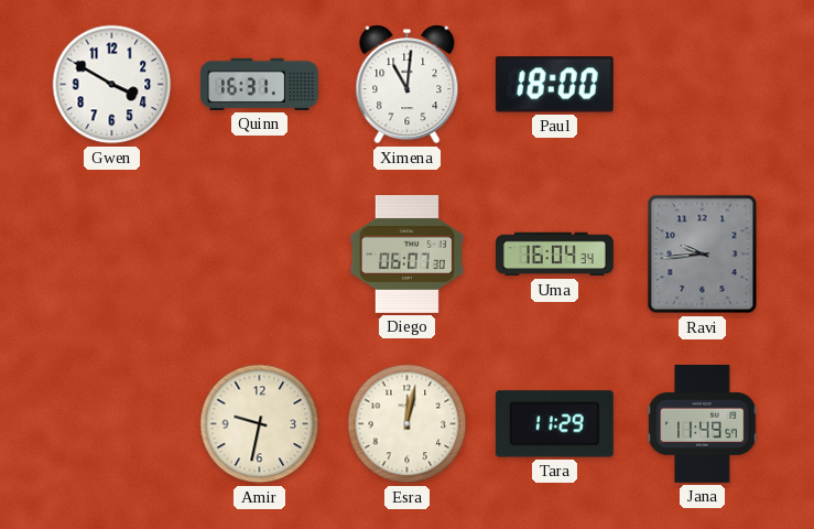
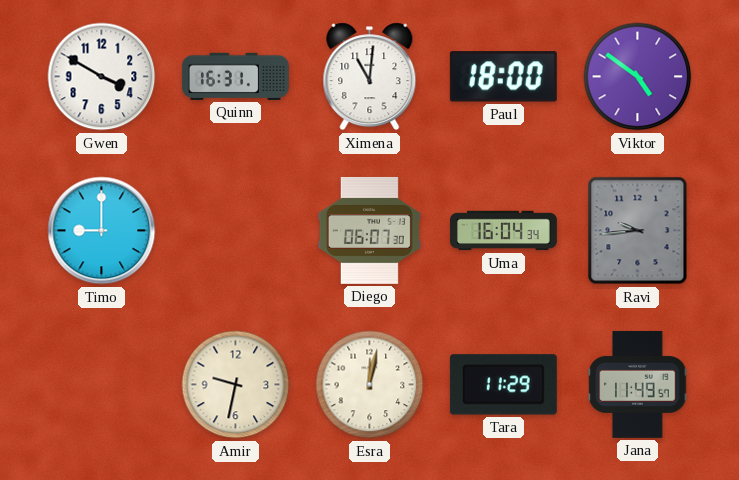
Viktor: none -> 4:51 (638, 77)
Timo: none -> 9:00 (102, 231)
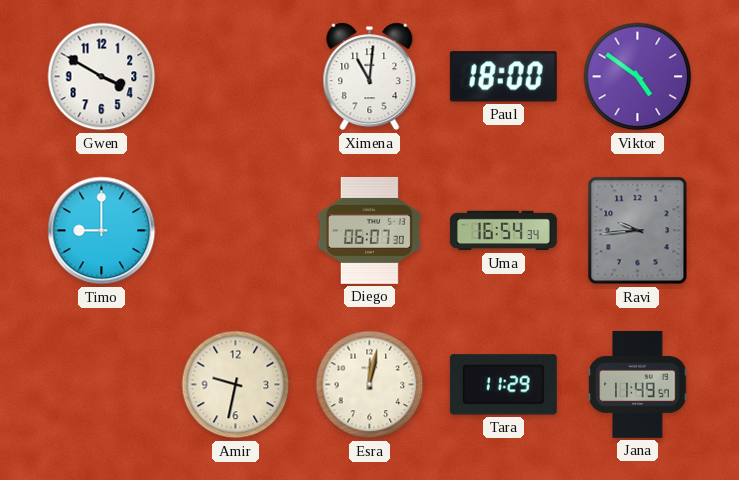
Quinn: 16:31 -> none (235, 76)
Uma: 16:04 -> 16:54 (503, 231)
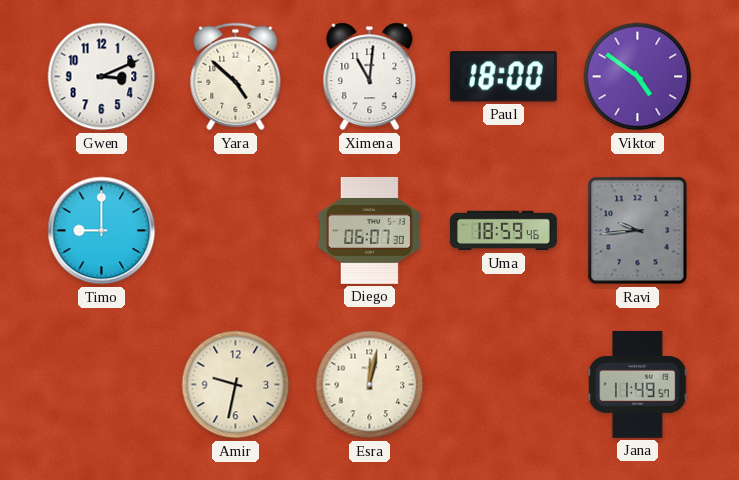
Gwen: 3:50 -> 3:11 (102, 77)
Yara: none -> 4:52 (236, 77)
Uma: 16:54 -> 18:59 (503, 231)
Tara: 11:29 -> none (503, 385)
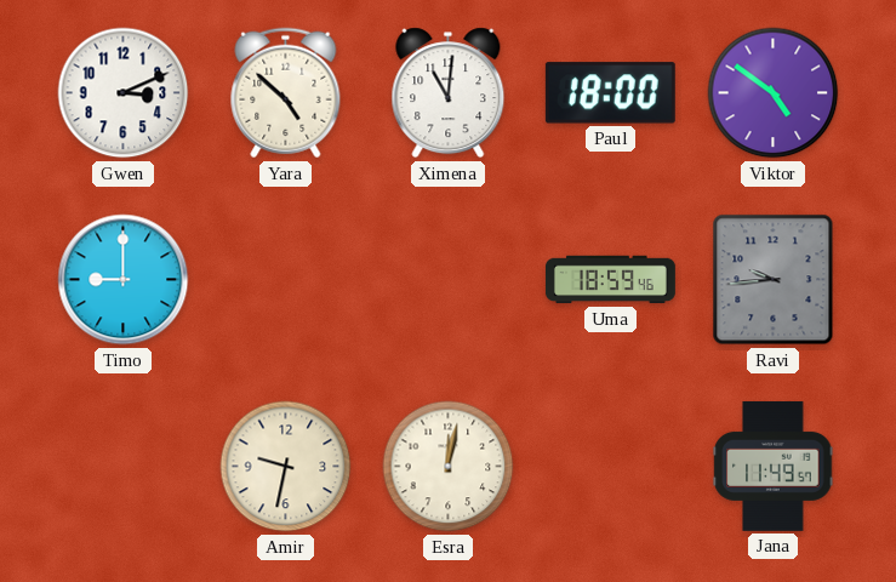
Diego: 06:07 -> none (369, 230)
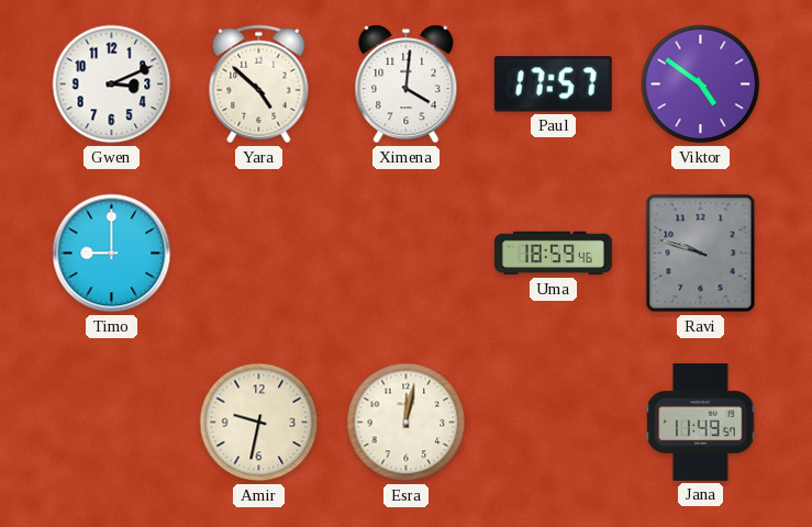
Ximena: 11:01 -> 4:01 (407, 85)
Paul: 18:00 -> 17:57 (553, 85)
Ravi: 9:44 -> 9:48 (701, 254)
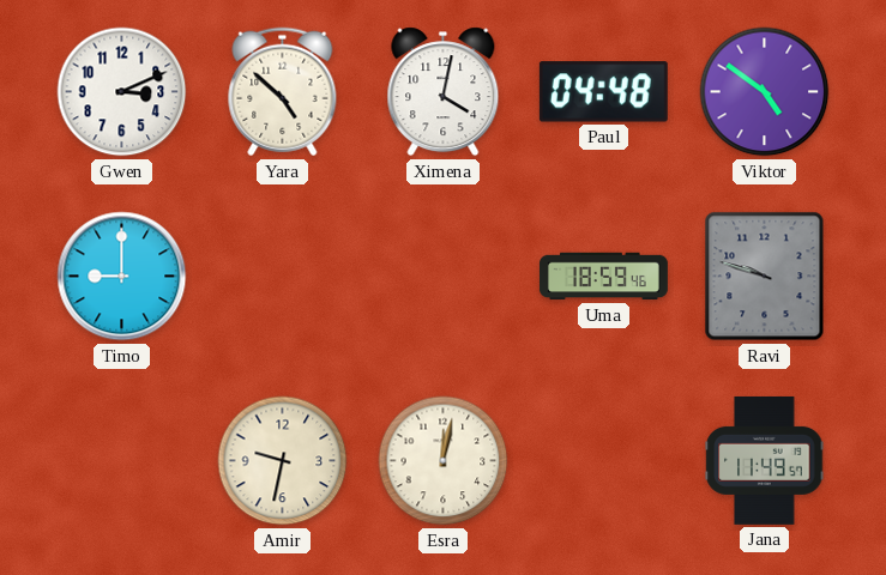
Ximena: 4:01 -> 4:02 (444, 92)
Paul: 17:57 -> 04:48 (603, 92)
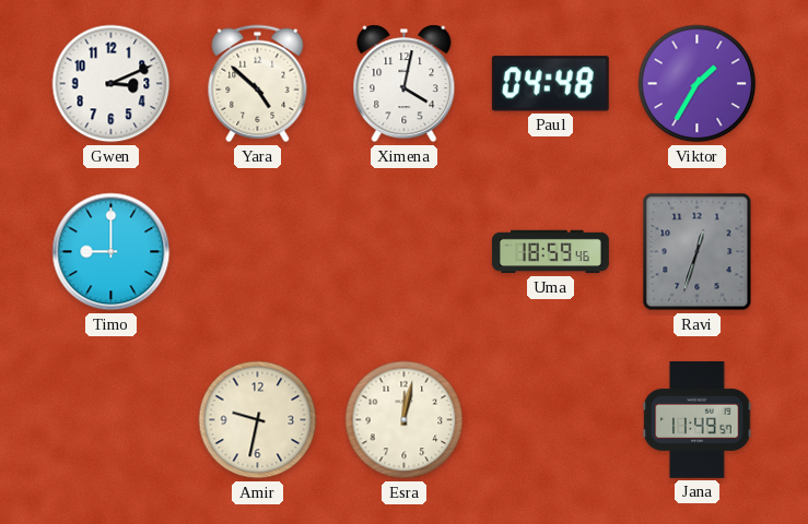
Viktor: 4:51 -> 1:35 (698, 84)
Ravi: 9:48 -> 12:33 (698, 252)
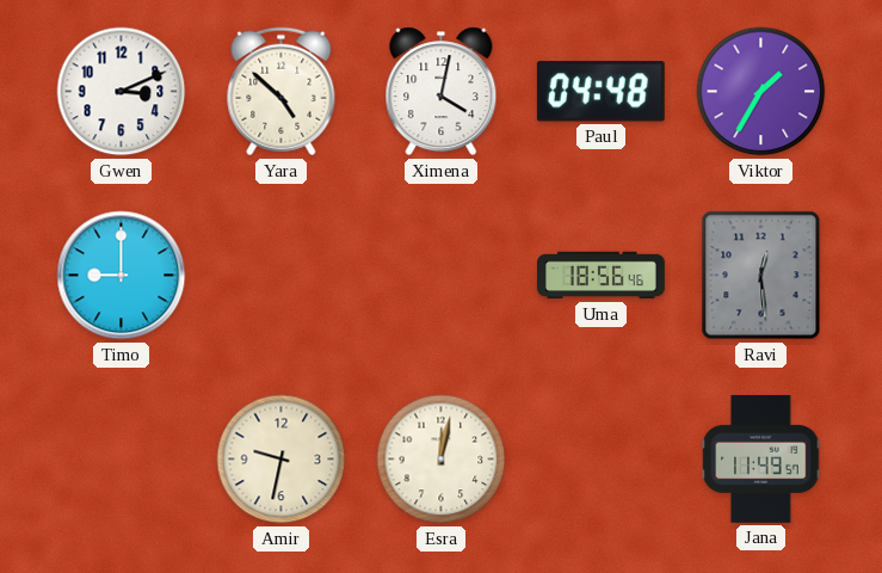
Uma: 18:59 -> 18:56 (600, 276)
Ravi: 12:33 -> 12:29 (761, 276)
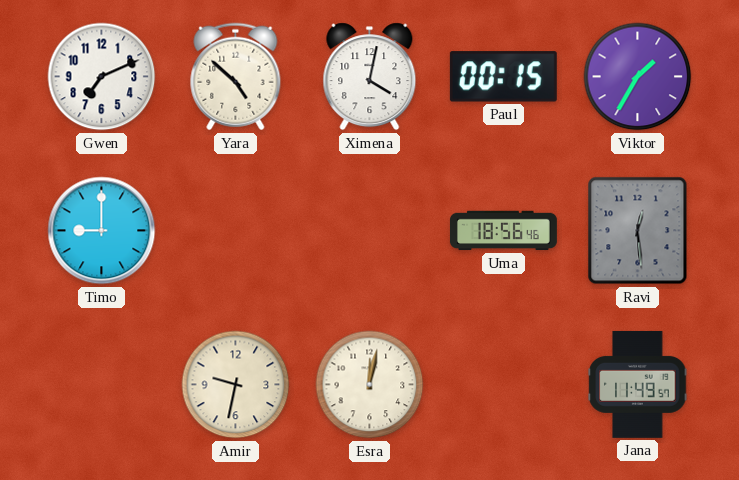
Gwen: 3:11 -> 7:11 (102, 77)
Paul: 04:48 -> 00:15 (503, 77)
